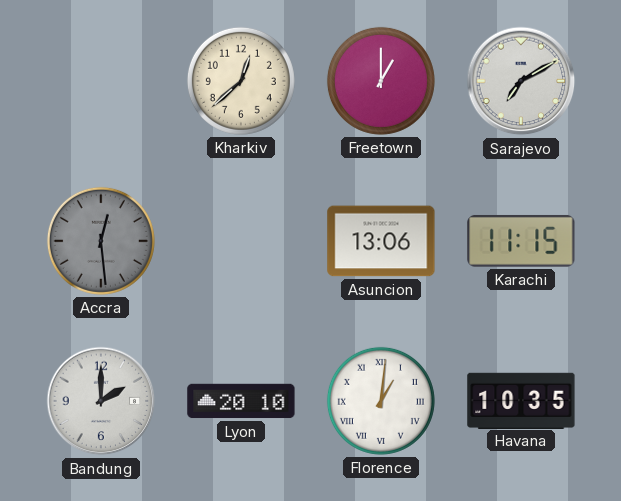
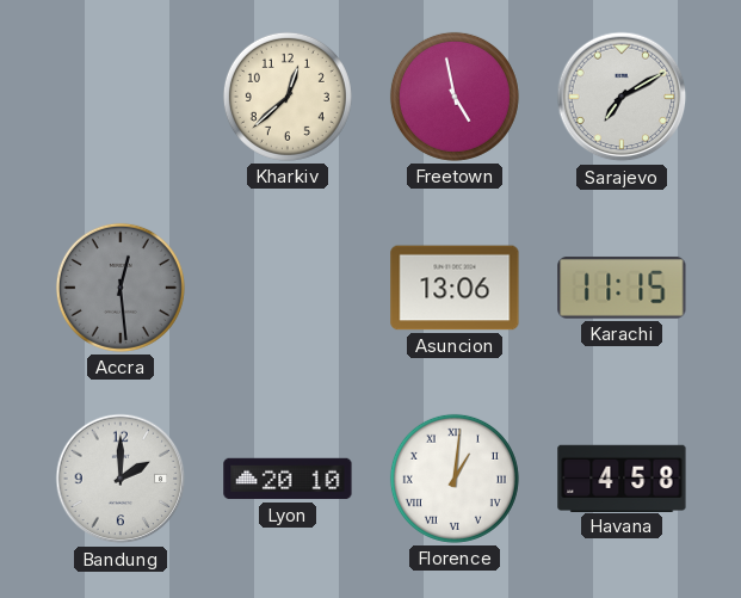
Freetown: 1:00 -> 4:58 (455, 97)
Havana: 10:35 -> 4:58 (622, 477)
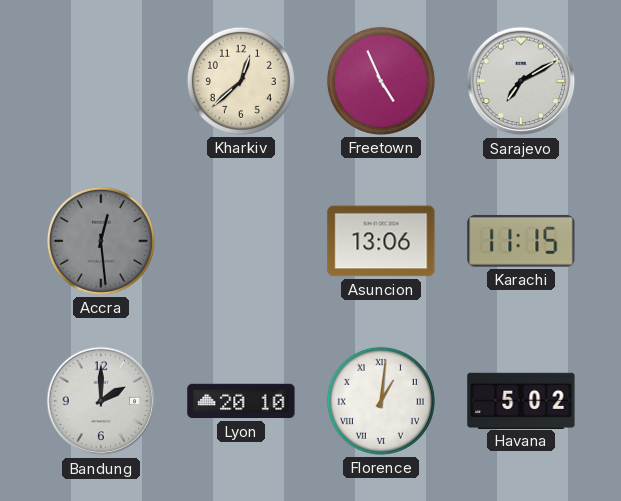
Freetown: 4:58 -> 4:56 (381, 81)
Havana: 4:58 -> 5:02 (521, 400)
